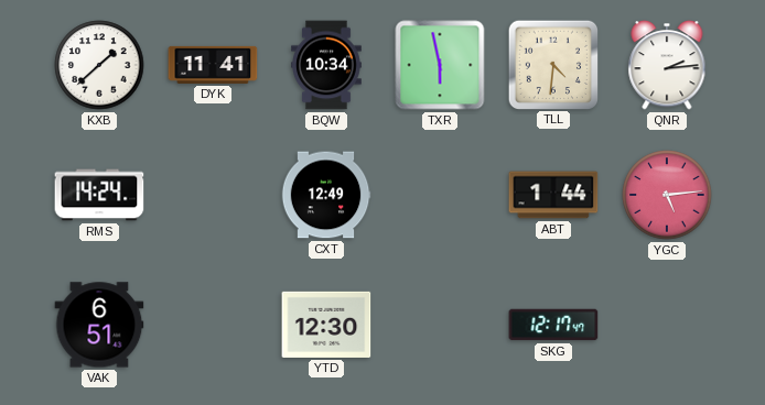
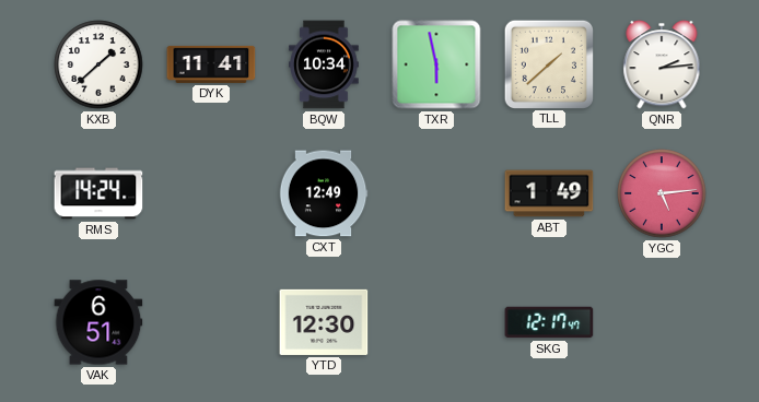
TLL: 4:31 -> 1:38 (548, 63)
ABT: 1:44 -> 1:49 (549, 193)
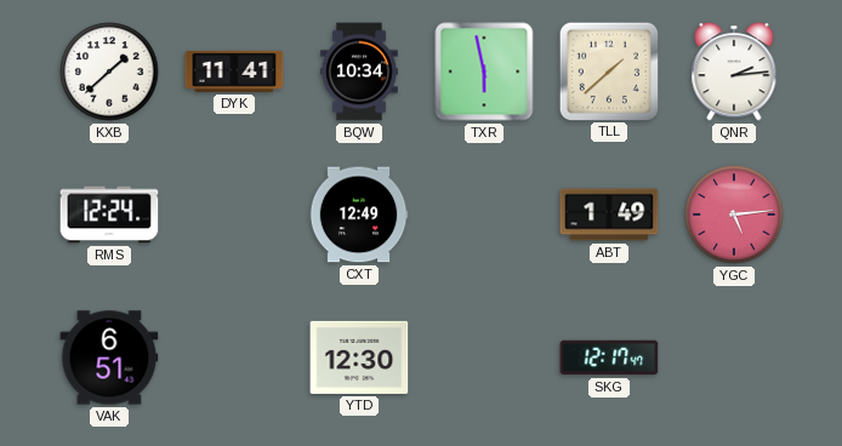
RMS: 14:24 -> 12:24 (109, 215)
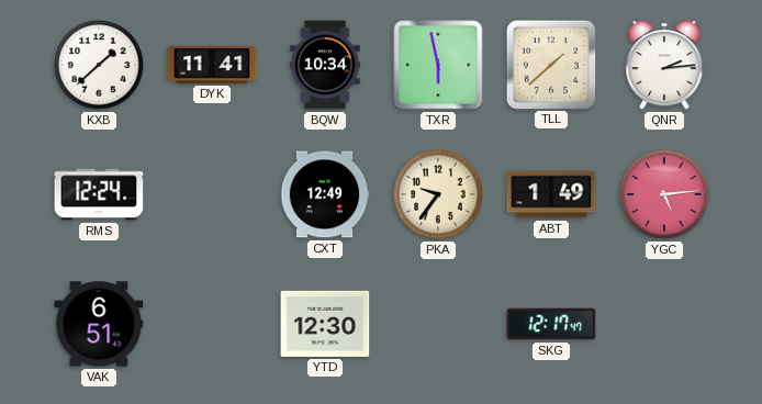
PKA: none -> 9:36 (438, 194)
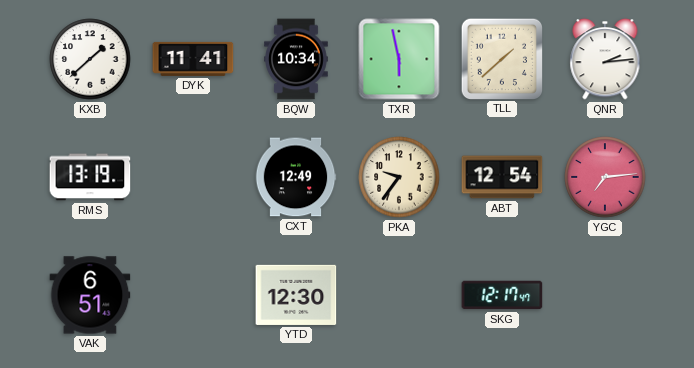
RMS: 12:24 -> 13:19 (90, 177)
ABT: 1:49 -> 12:54 (502, 177)
YGC: 5:14 -> 7:14 (605, 177)
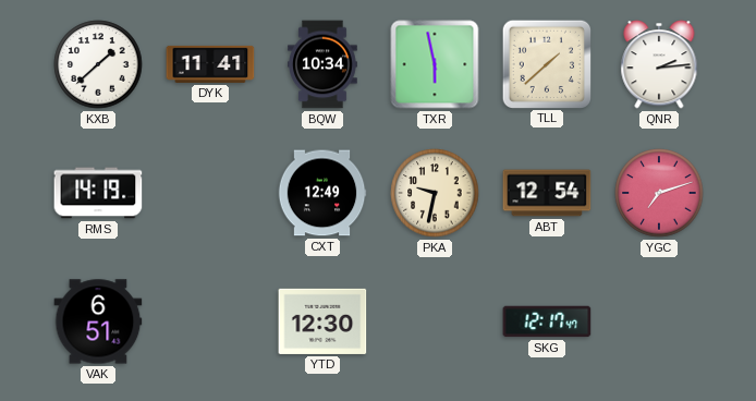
RMS: 13:19 -> 14:19 (98, 193)
PKA: 9:36 -> 9:32 (435, 193)
YGC: 7:14 -> 7:12 (659, 193)
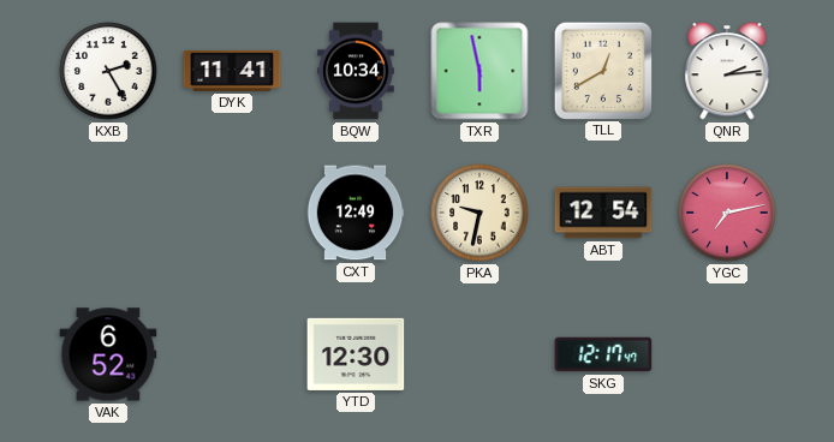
KXB: 1:38 -> 2:25 (108, 71)
TLL: 1:38 -> 12:40 (602, 70)
RMS: 14:19 -> none (98, 193)
YGC: 7:12 -> 7:13 (727, 213)
VAK: 6:51 -> 6:52 (108, 354)
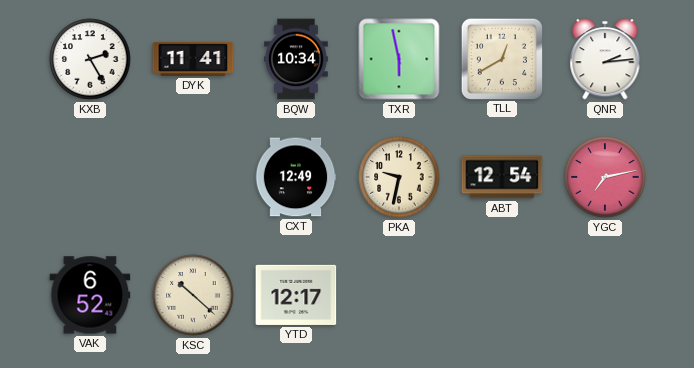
KSC: none -> 10:22 (193, 295)
YTD: 12:30 -> 12:17 (296, 295)
SKG: 12:17 -> none (603, 354)
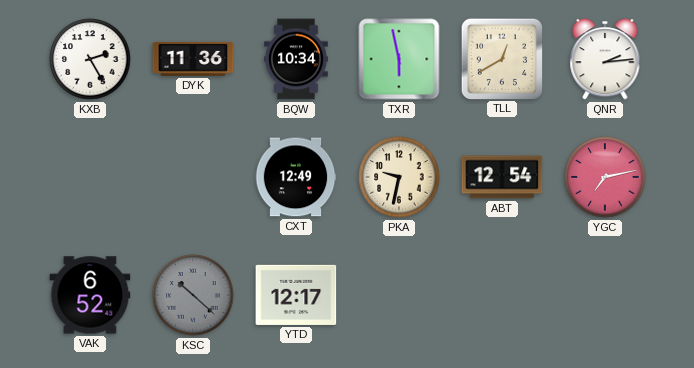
DYK: 11:41 -> 11:36 (193, 59)
KSC dial: cream -> grey (193, 295)
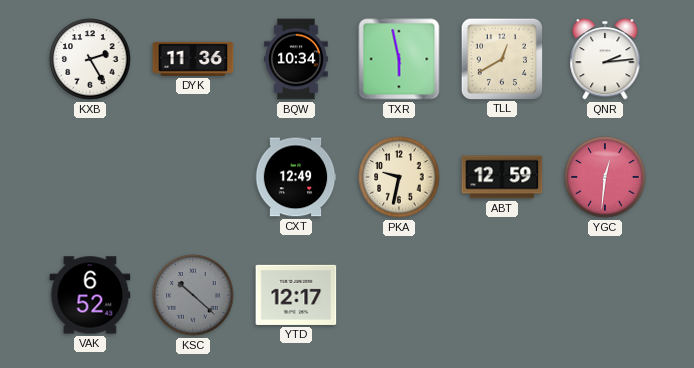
ABT: 12:54 -> 12:59 (502, 177)
YGC: 7:13 -> 12:31 (605, 177)
